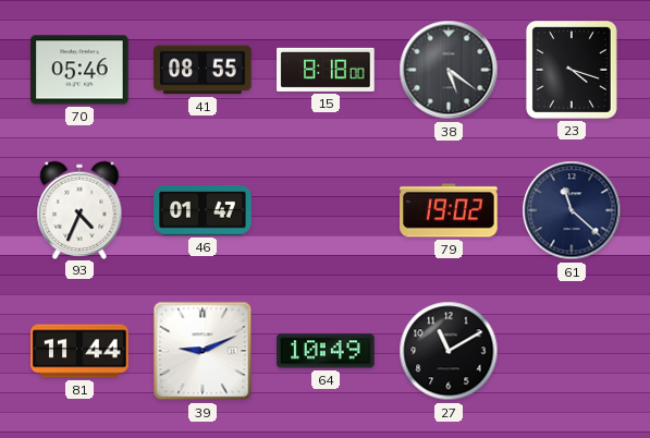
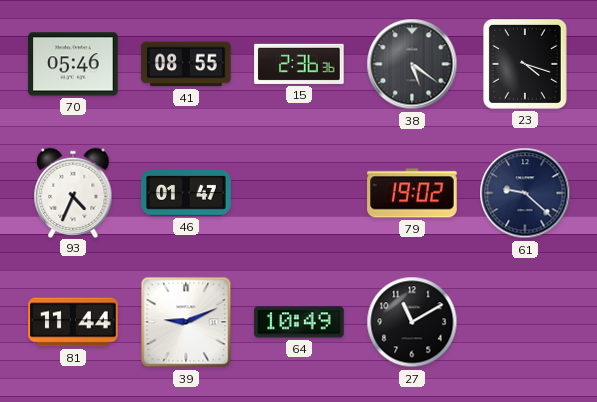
15: 8:18 -> 2:36 (299, 64)
61: 11:22 -> 9:22 (525, 193)
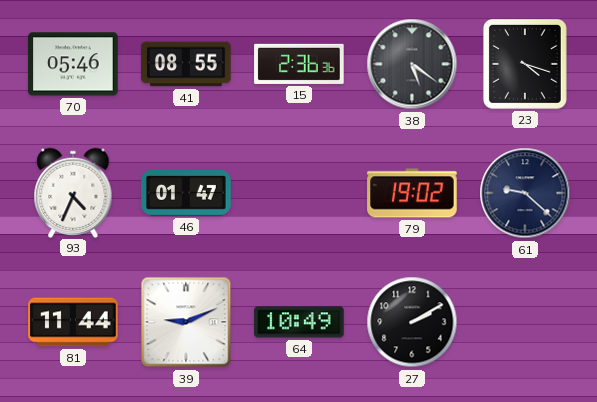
27: 11:10 -> 2:10 (412, 322)
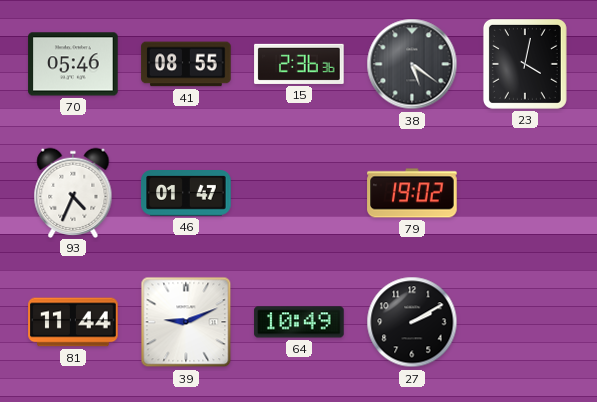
23: 4:18 -> 4:02 (525, 64)
61: 9:22 -> none (525, 193)
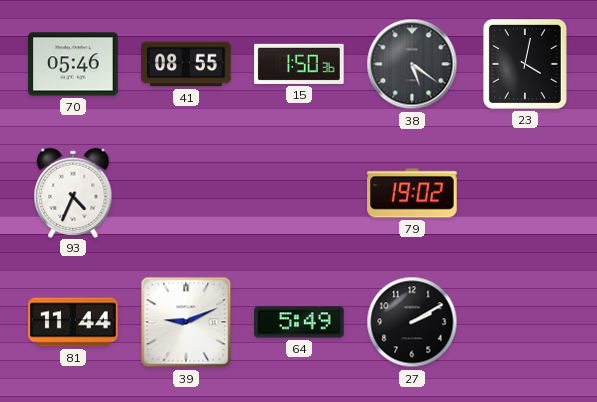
15: 2:36 -> 1:50 (299, 64)
46: 01:47 -> none (186, 193)
64: 10:49 -> 5:49 (299, 322)
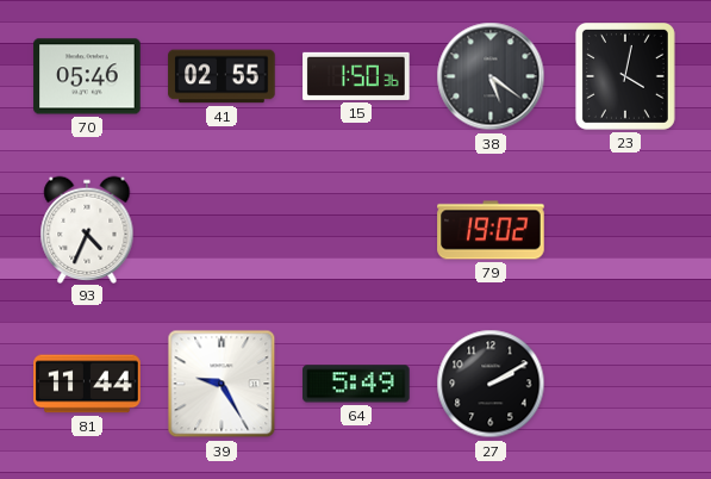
41: 08:55 -> 02:55 (222, 76)
39: 9:11 -> 9:25 (222, 384)
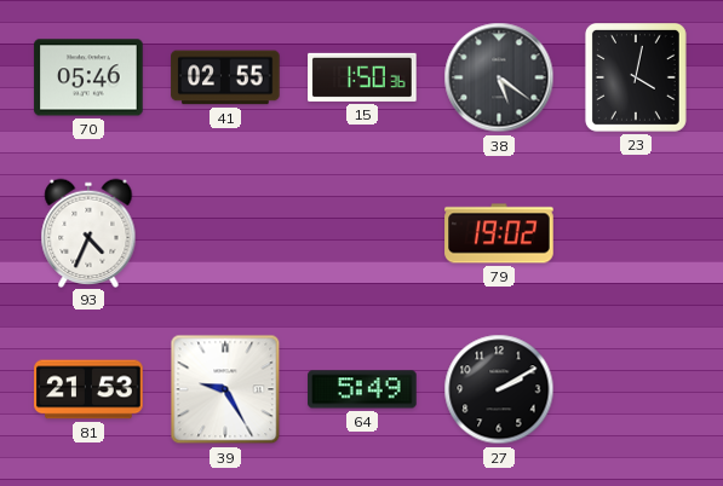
81: 11:44 -> 21:53 (88, 389)
